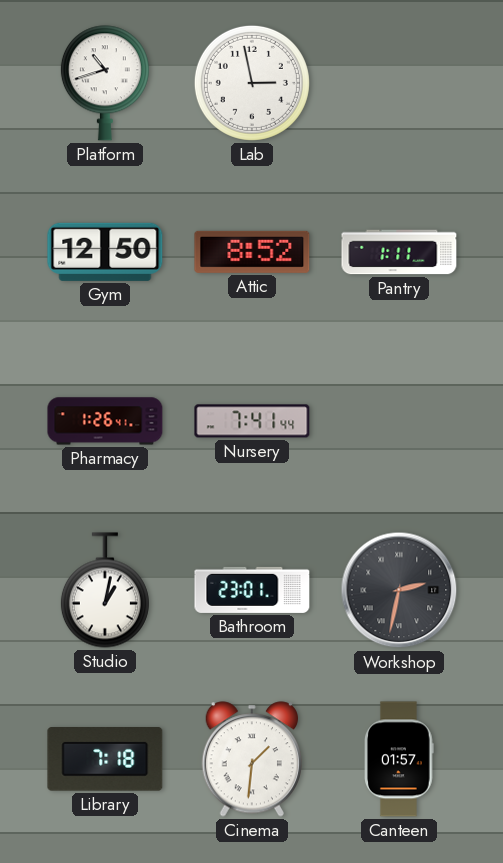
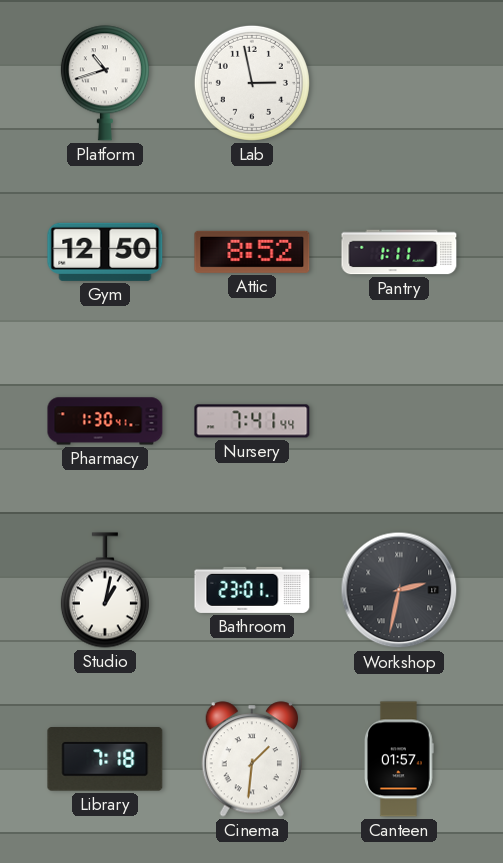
Pharmacy: 1:26 -> 1:30 (105, 421)
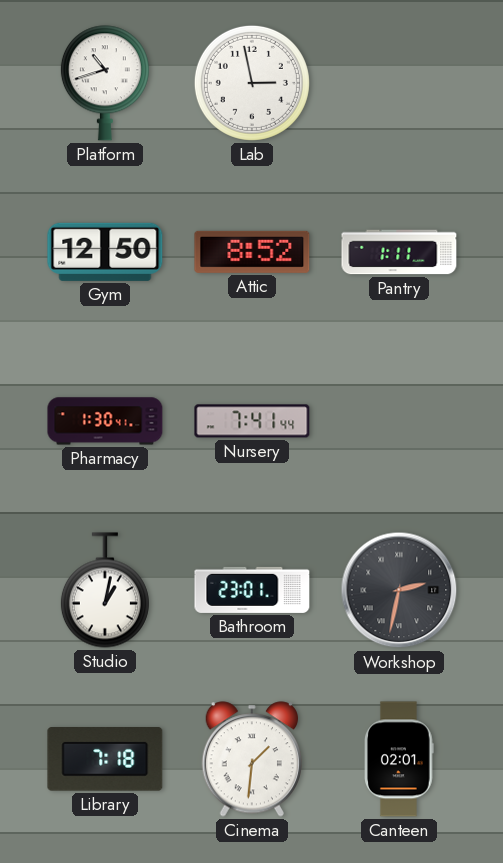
Canteen: 01:57 -> 02:01 (399, 759)
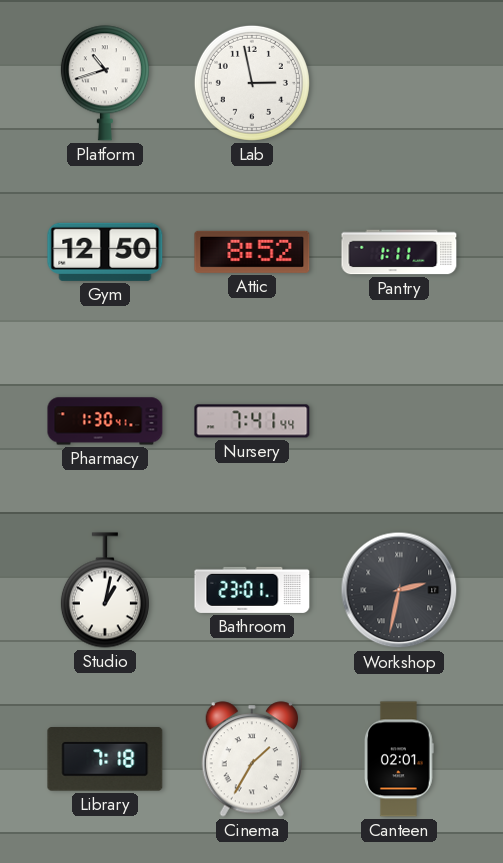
Cinema: 1:31 -> 1:35 (251, 759)
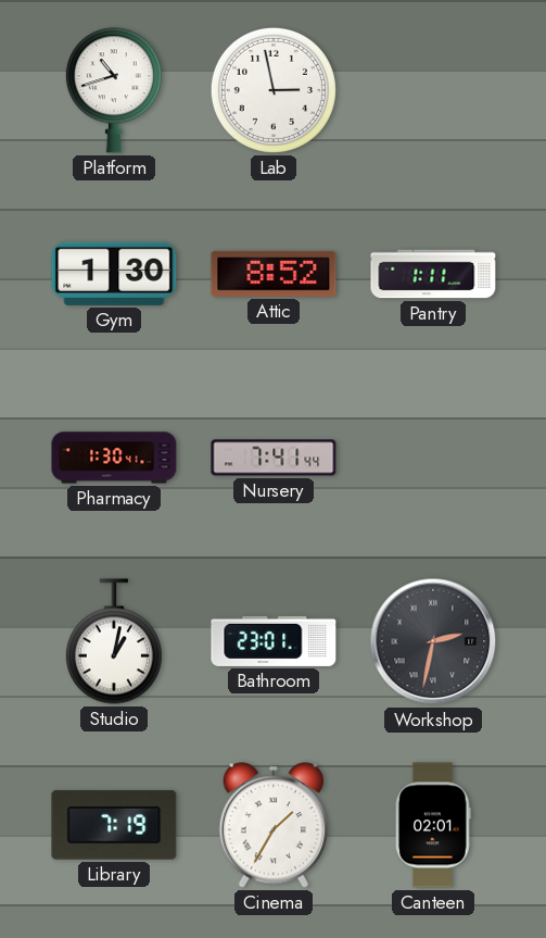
Gym: 12:50 -> 1:30 (114, 274)
Library: 7:18 -> 7:19 (114, 825)
